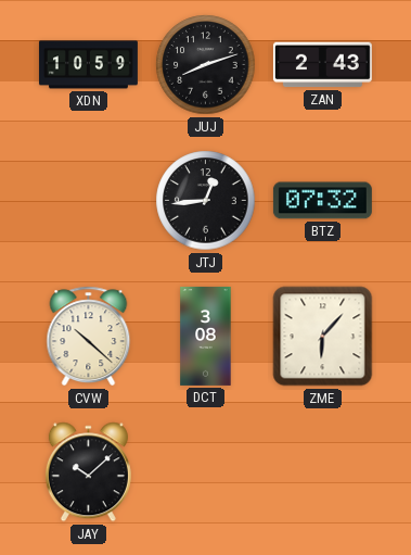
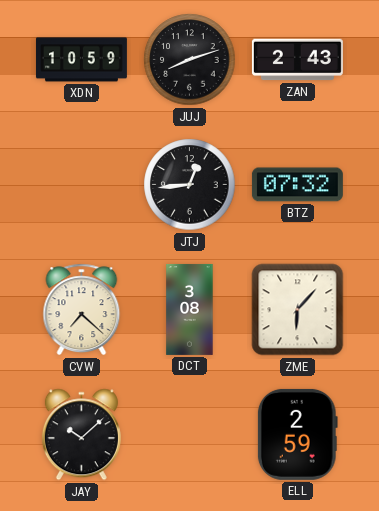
CVW: 10:22 -> 7:22 (82, 310)
ELL: none -> 2:59 (297, 434)
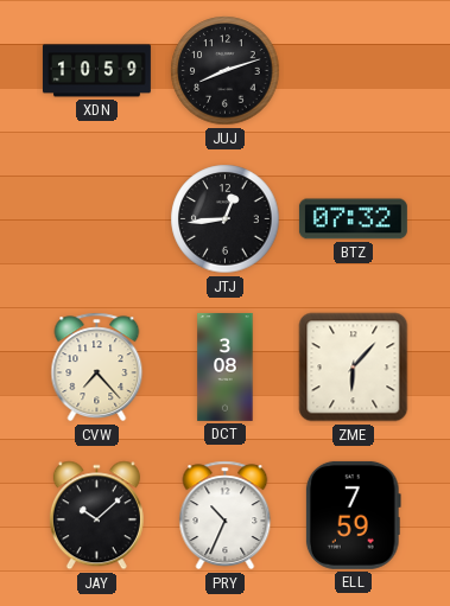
ZAN: 2:43 -> none (297, 60)
CVW: 7:22 -> 7:23 (97, 368)
PRY: none -> 10:34 (226, 516)
ELL: 2:59 -> 7:59 (353, 515)
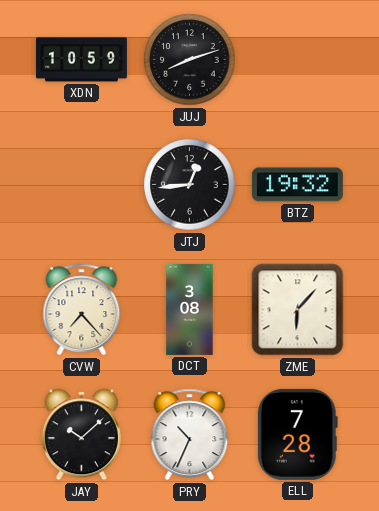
BTZ: 07:32 -> 19:32 (297, 185)
ELL: 7:59 -> 7:28 (297, 434)
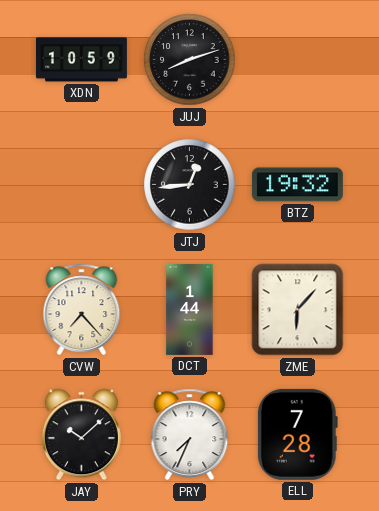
DCT: 3:08 -> 1:44 (190, 309)
PRY: 10:34 -> 7:34 (190, 435)
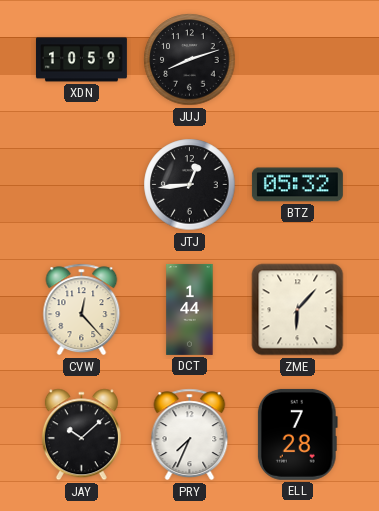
BTZ: 19:32 -> 05:32 (297, 185)
CVW: 7:23 -> 12:23 (82, 310)
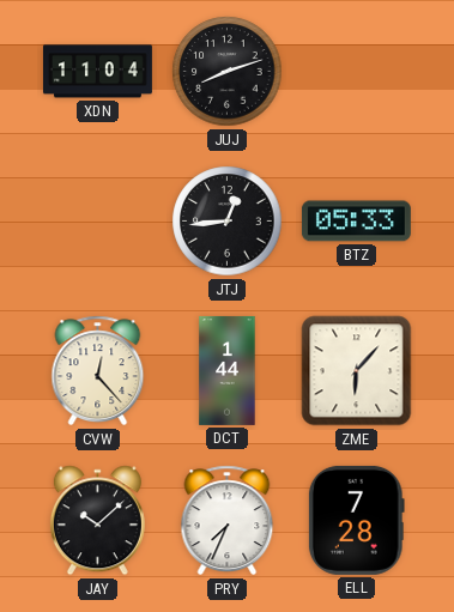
XDN: 10:59 -> 11:04 (97, 72)
BTZ: 05:32 -> 05:33 (356, 222)
